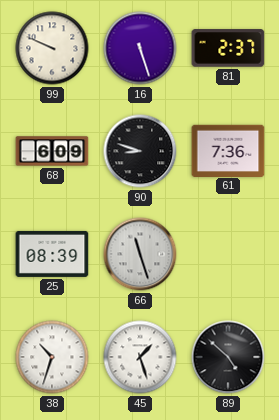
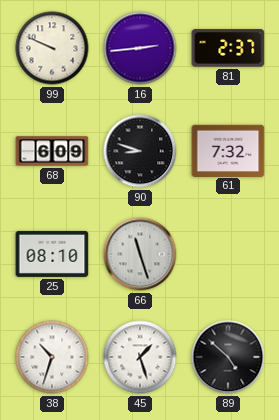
16: 5:27 -> 2:44 (140, 48)
61: 7:36 -> 7:32 (228, 150)
25: 08:39 -> 08:10 (52, 254)
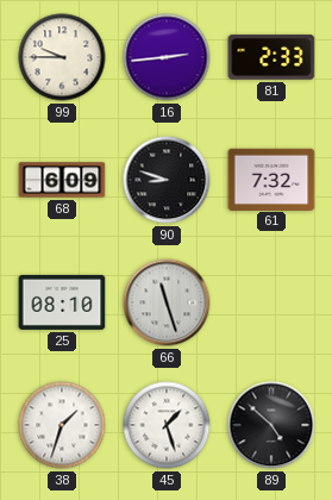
99: 9:49 -> 9:45 (62, 57)
81: 2:37 -> 2:33 (271, 57)
38: 10:33 -> 1:33 (62, 425)
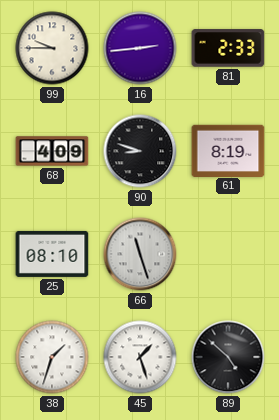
68: 6:09 -> 4:09 (52, 151)
61: 7:32 -> 8:19 (228, 150)
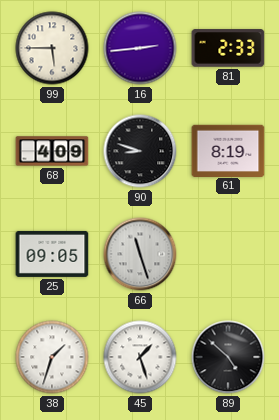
99: 9:45 -> 5:45 (52, 48)
25: 08:10 -> 09:05 (52, 254)
